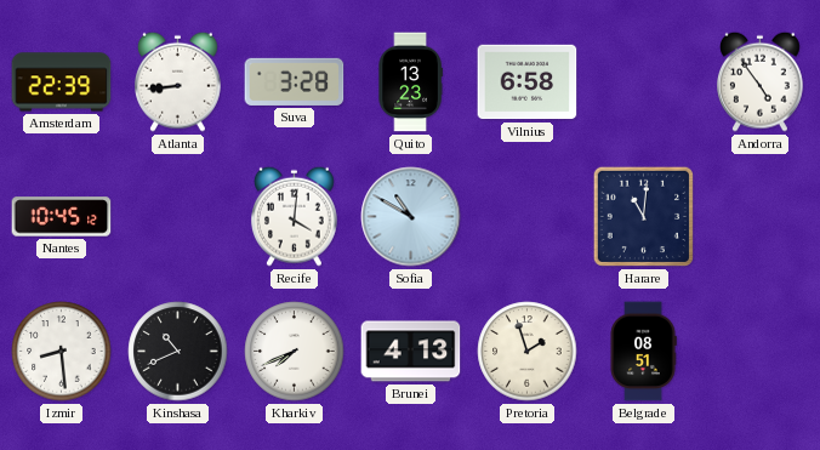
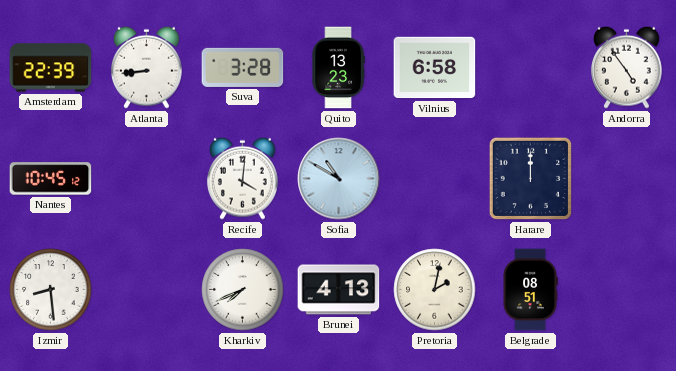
Harare: 11:01 -> 12:00 (530, 178)
Kinshasa: 10:41 -> none (178, 352)
Pretoria: 1:57 -> 2:02 (435, 290)
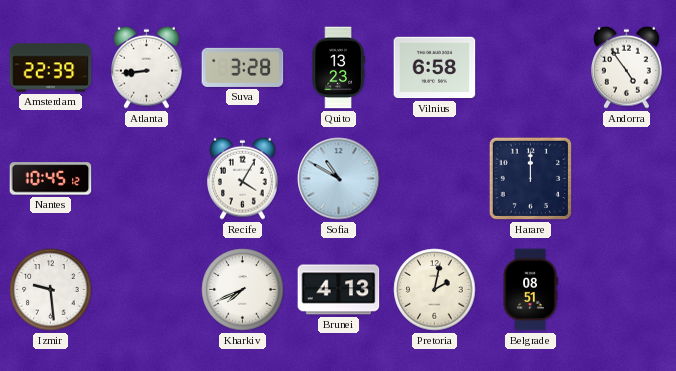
Recife: 4:01 -> 4:05 (243, 178)
Izmir: 8:29 -> 9:29 (51, 290)
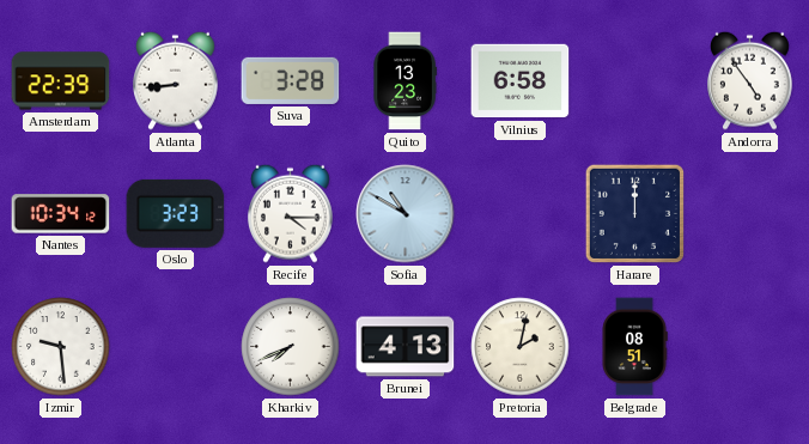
Nantes: 10:45 -> 10:34 (61, 214)
Oslo: none -> 3:23 (176, 213)
Recife: 4:05 -> 4:15 (291, 213)
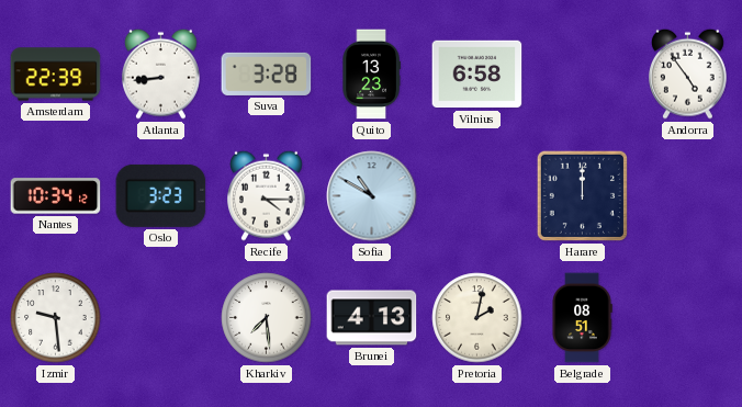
Kharkiv: 7:41 -> 7:29 (267, 318)
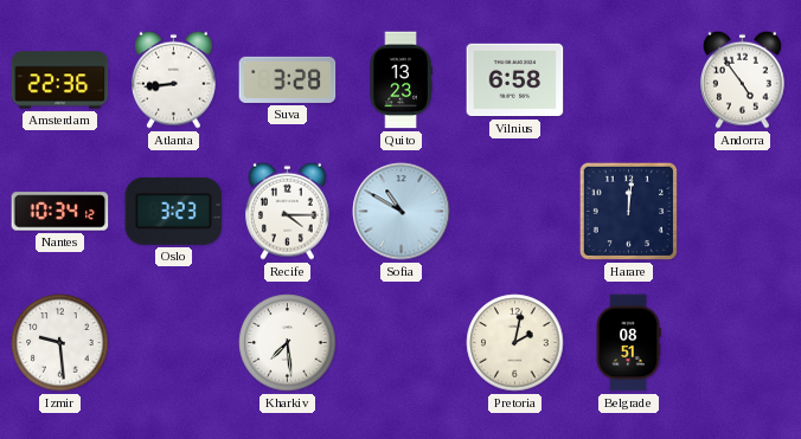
Amsterdam: 22:39 -> 22:36 (60, 80)
Harare: 12:00 -> 12:01 (628, 211)
Brunei: 4:13 -> none (372, 318)
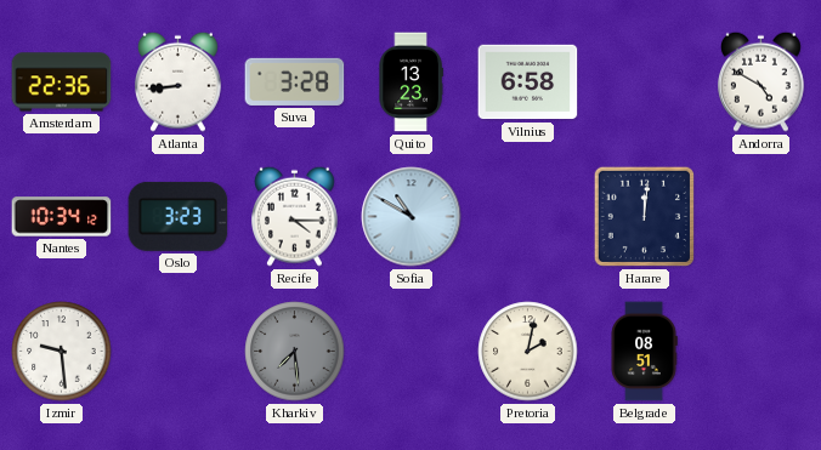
Andorra: 4:54 -> 4:50 (761, 81)
Kharkiv dial: white -> grey (295, 352)
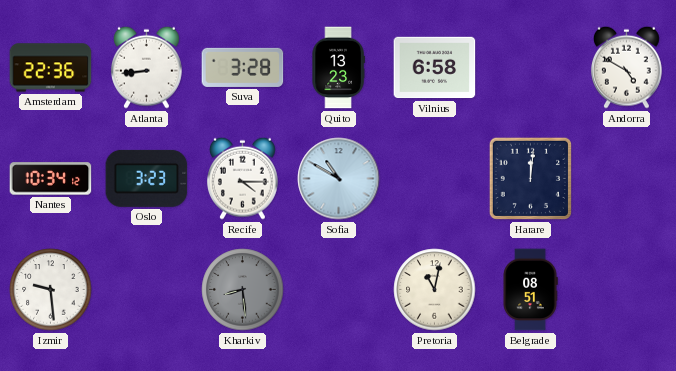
Kharkiv: 7:29 -> 8:29 (243, 290)
Pretoria: 2:02 -> 11:02 (435, 290)
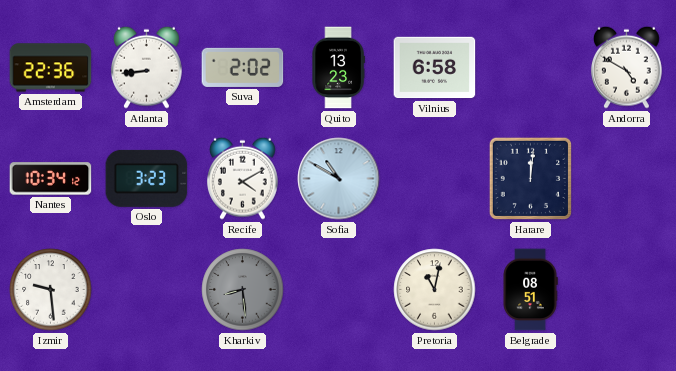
Suva: 3:28 -> 2:02 (243, 67)
Recife: 4:15 -> 4:10 (243, 178)
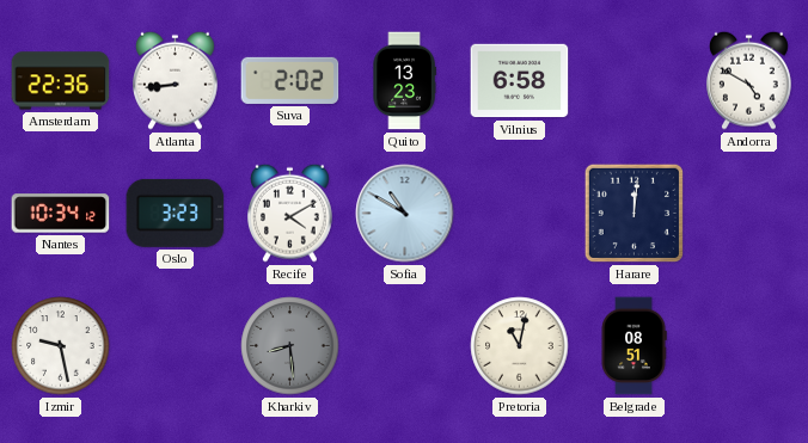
Izmir: 9:29 -> 9:28 (61, 346)
